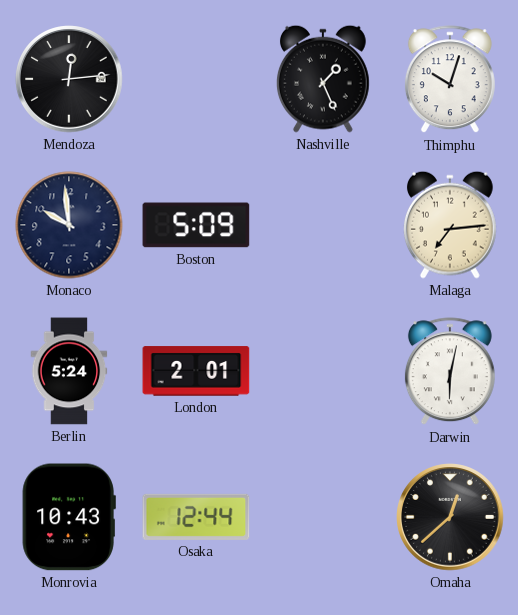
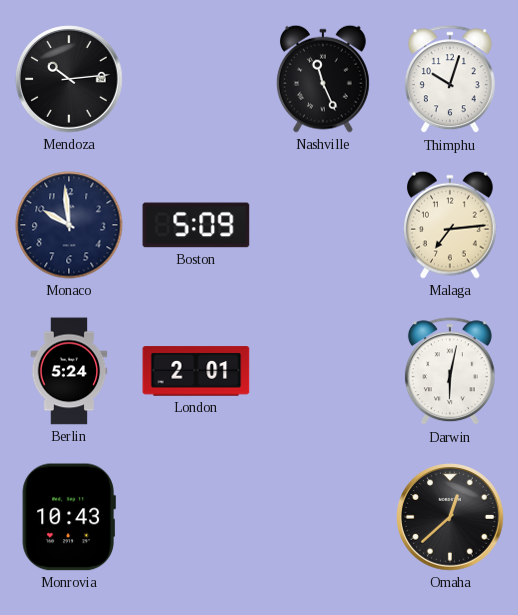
Mendoza: 12:14 -> 10:14 (69, 79)
Nashville: 1:26 -> 11:26 (323, 79)
Osaka: 12:44 -> none (196, 517)
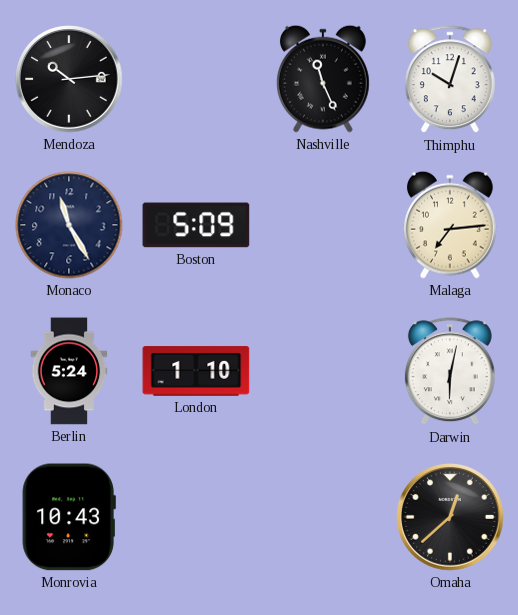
Monaco: 9:59 -> 11:25 (69, 225)
London: 2:01 -> 1:10 (196, 371)
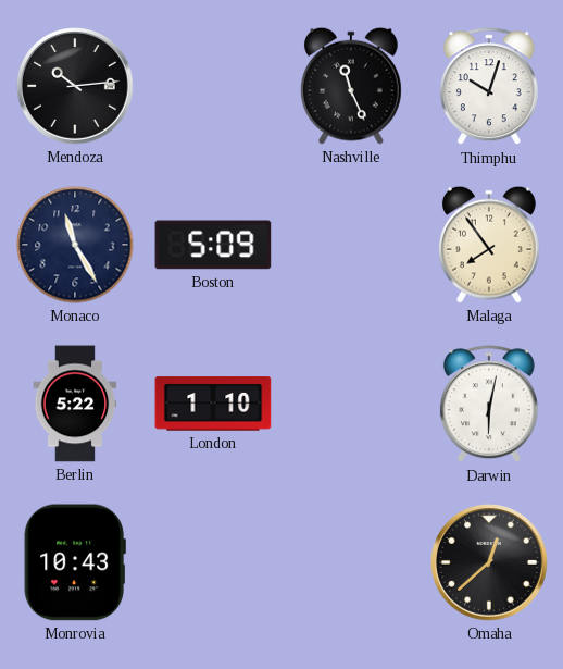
Malaga: 7:14 -> 7:54 (489, 245)
Berlin: 5:24 -> 5:22 (75, 404)
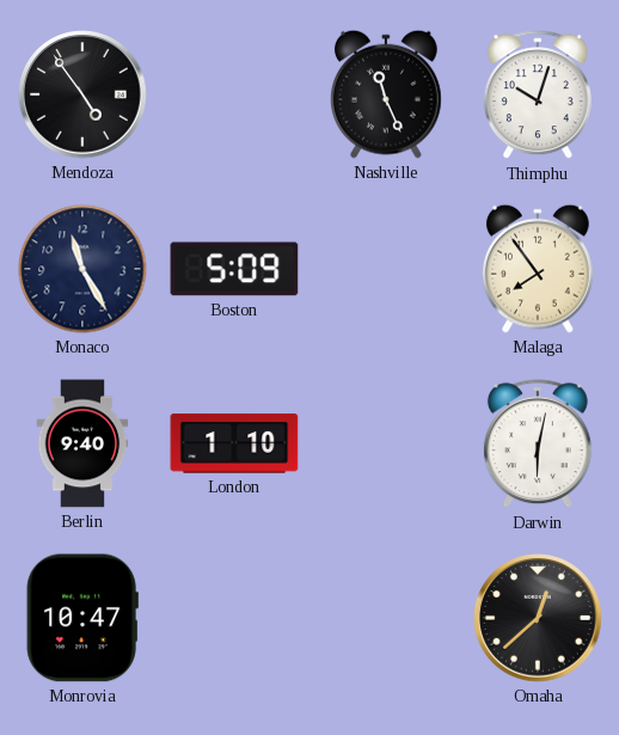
Mendoza: 10:14 -> 4:54 (82, 94)
Berlin: 5:22 -> 9:40 (82, 443)
Monrovia: 10:43 -> 10:47 (82, 618)
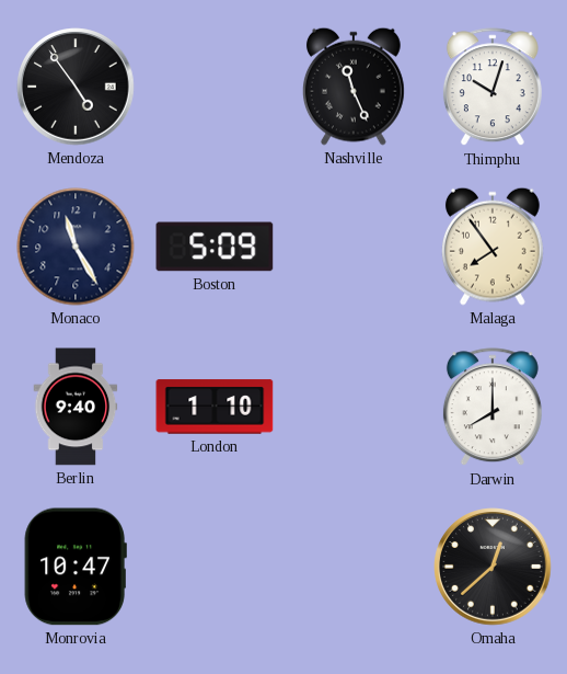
Darwin: 6:02 -> 8:00 (493, 408)
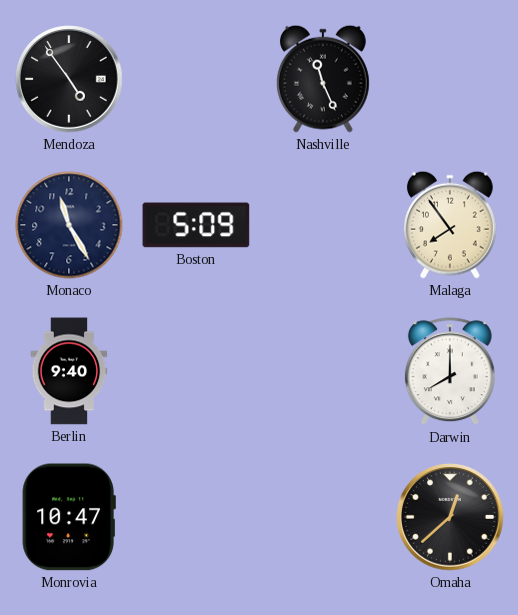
Thimphu: 10:03 -> none (493, 88)
London: 1:10 -> none (215, 407)
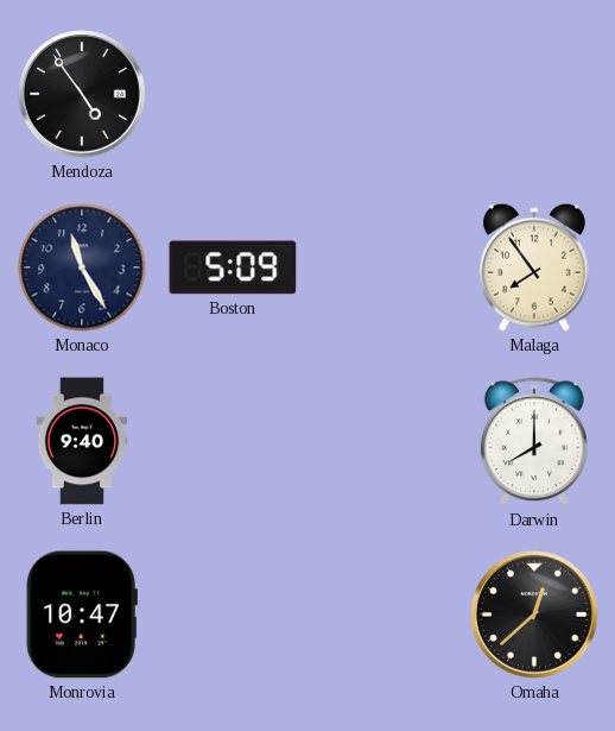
Nashville: 11:26 -> none (323, 79)
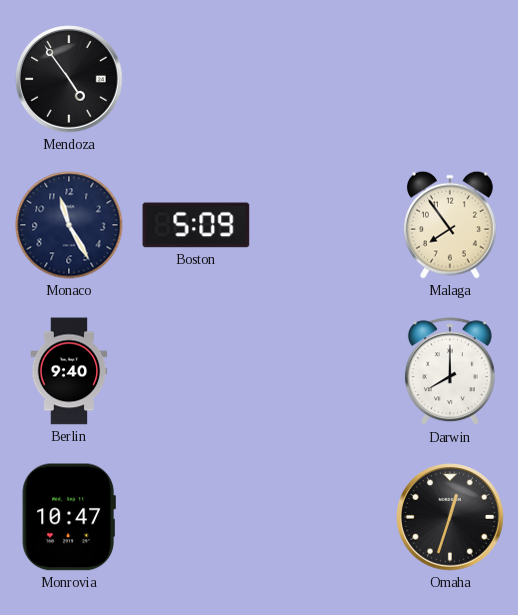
Omaha: 12:38 -> 12:33 (450, 517)
